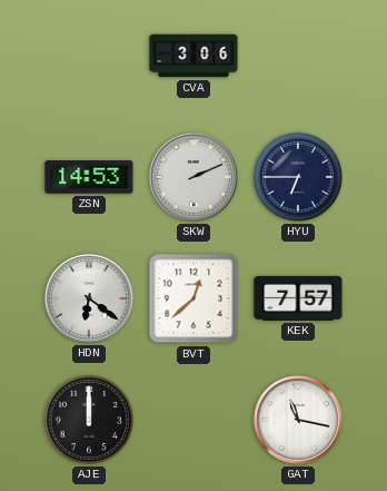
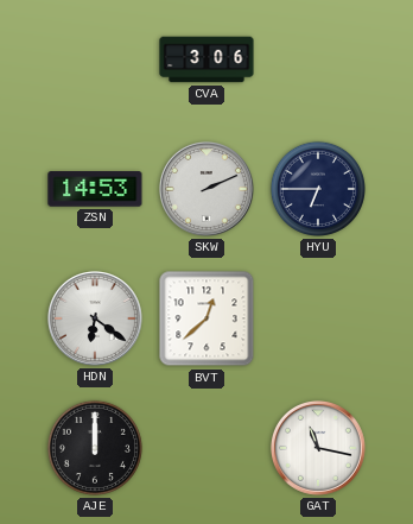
KEK: 7:57 -> none (298, 298)
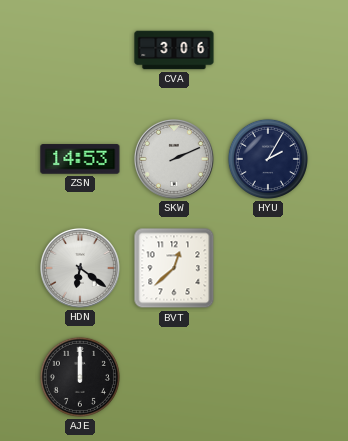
HYU: 6:45 -> 2:05 (268, 159)
GAT: 11:17 -> none (318, 448)
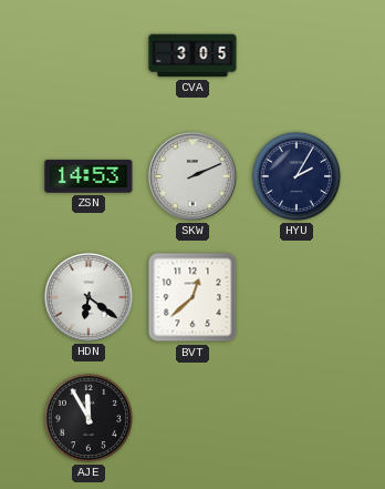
CVA: 3:06 -> 3:05 (192, 55)
AJE: 12:00 -> 11:55 (89, 418)
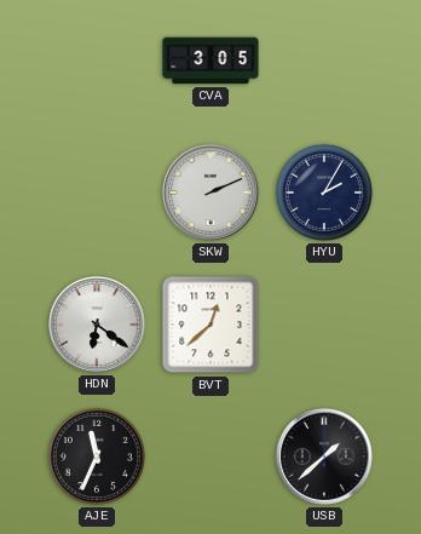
ZSN: 14:53 -> none (89, 176)
AJE: 11:55 -> 11:34 (97, 457)
USB: none -> 1:38 (324, 457)
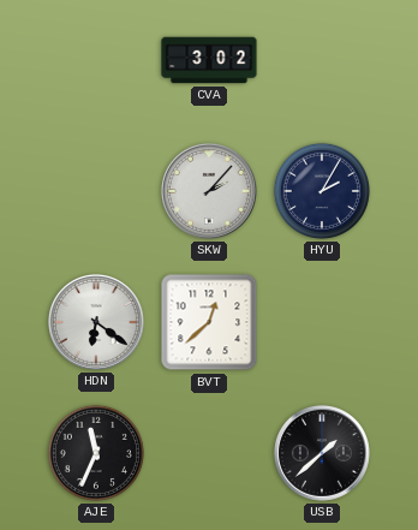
CVA: 3:05 -> 3:02 (209, 60)
SKW: 2:11 -> 2:07 (209, 191)
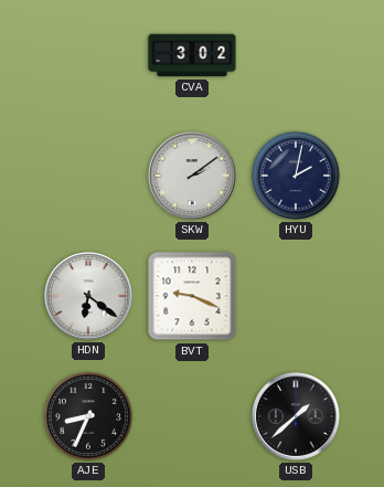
SKW: 2:07 -> 2:09 (192, 176)
HYU: 2:05 -> 2:02 (296, 176)
BVT: 12:38 -> 9:19 (192, 296)
AJE: 11:34 -> 8:34 (88, 416)
